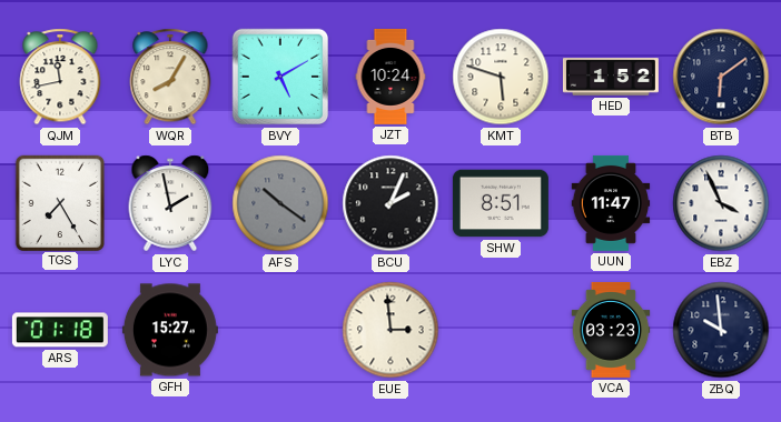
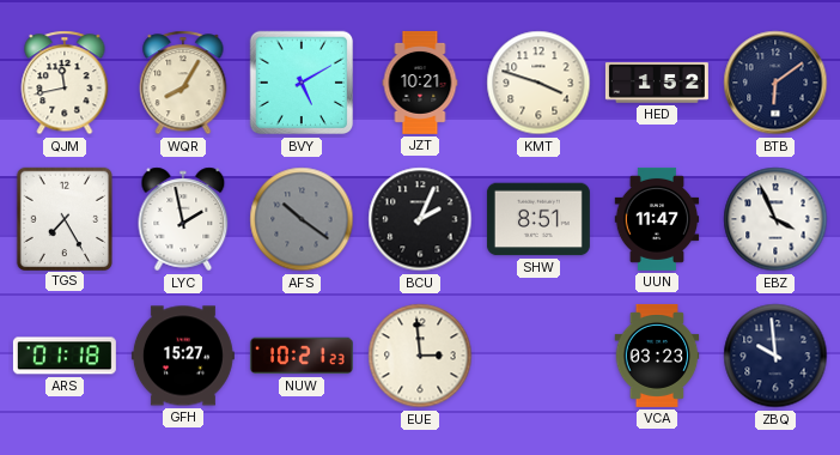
JZT: 10:24 -> 10:21 (420, 83)
KMT: 5:48 -> 3:48 (538, 83)
NUW: none -> 10:21 (302, 356)
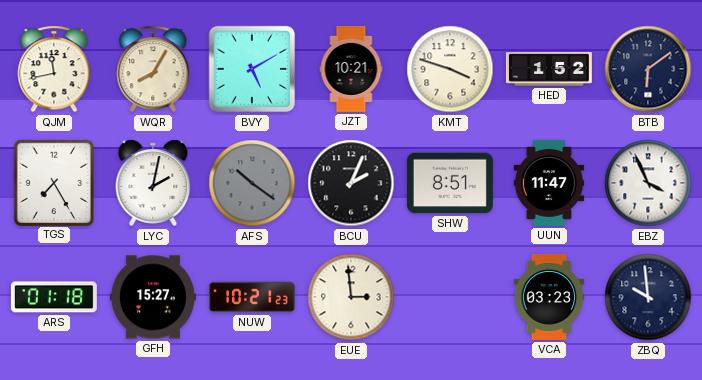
LYC: 1:58 -> 2:02 (153, 183)
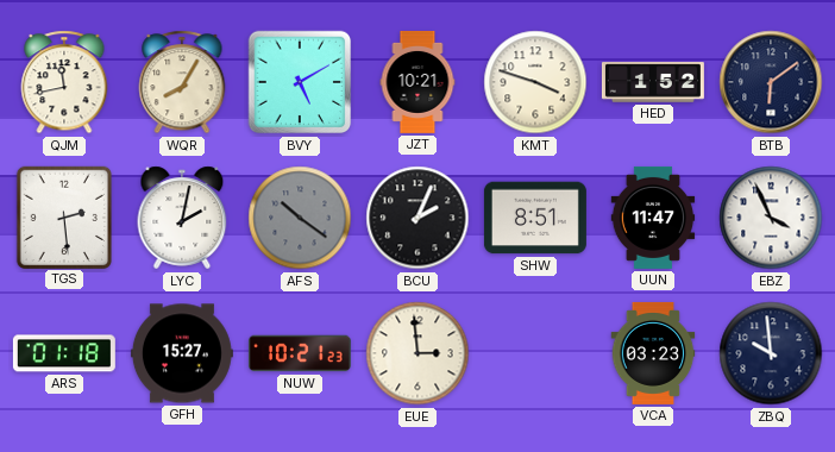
TGS: 7:25 -> 2:29 (63, 216)
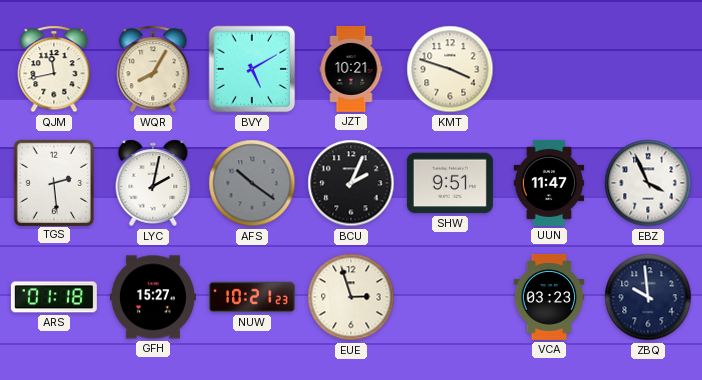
HED: 1:52 -> none (653, 82)
BTB: 6:09 -> none (771, 82)
SHW: 8:51 -> 9:51 (450, 183)
EUE: 2:59 -> 2:57 (351, 297)
